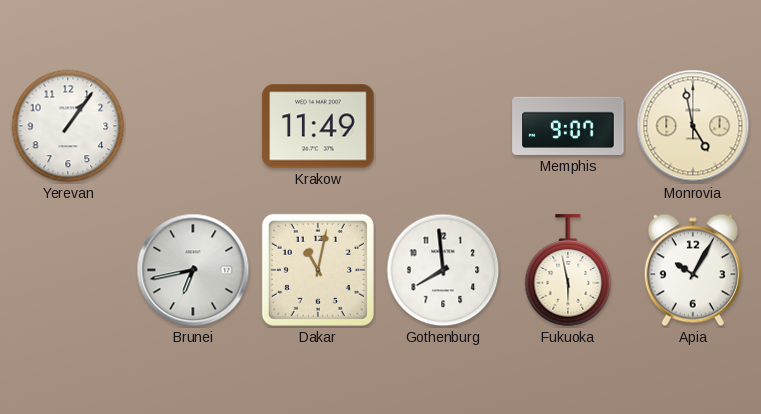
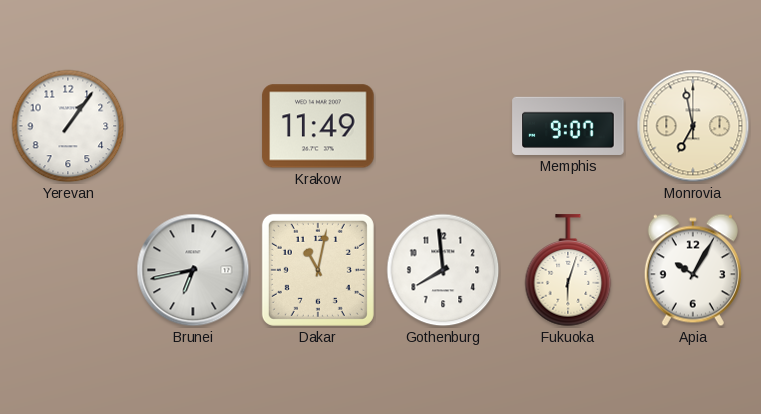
Monrovia: 4:58 -> 6:58 (693, 126)
Fukuoka: 5:58 -> 6:03 (568, 271)
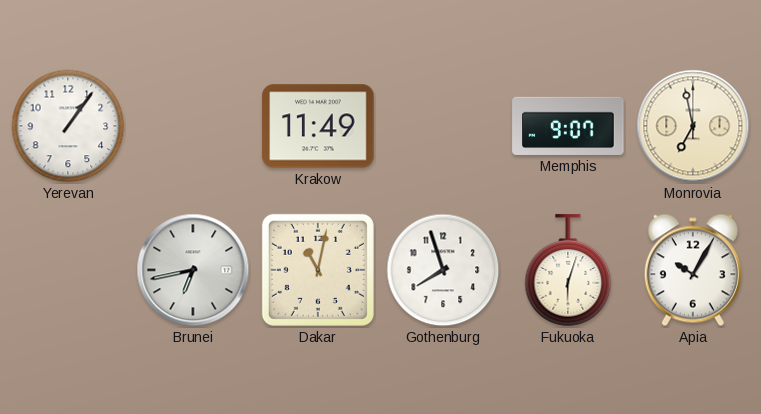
Gothenburg: 7:59 -> 7:57 (443, 270)
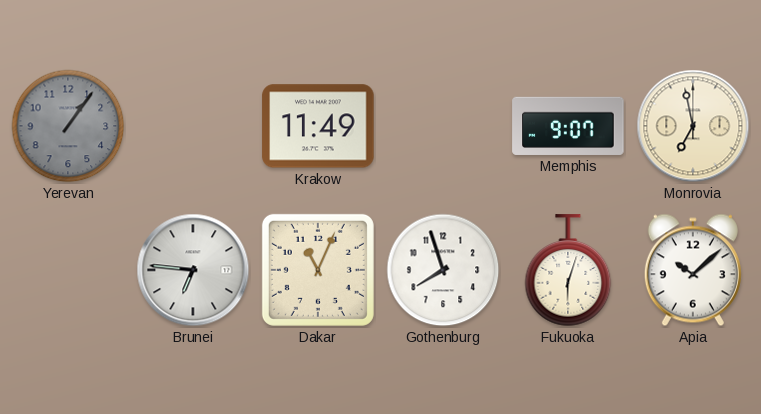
Yerevan dial: white -> grey (68, 126)
Brunei: 6:43 -> 6:46 (193, 270)
Dakar: 11:02 -> 11:04 (318, 270)
Apia: 10:05 -> 10:08 (693, 270)
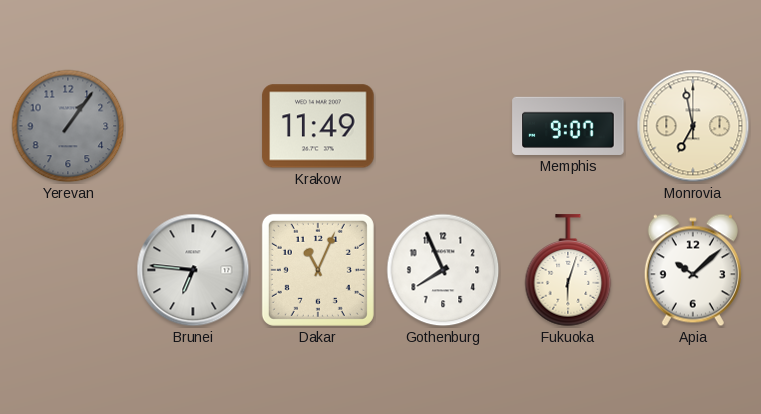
Gothenburg: 7:57 -> 7:56 (443, 270)
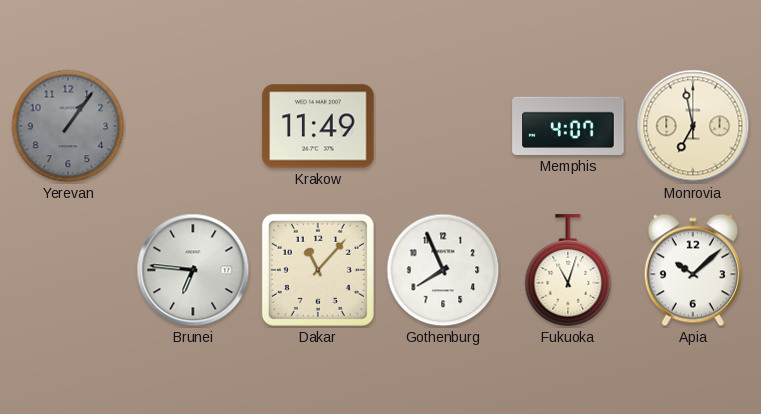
Memphis: 9:07 -> 4:07 (568, 126)
Dakar: 11:04 -> 11:07 (318, 270)
Fukuoka: 6:03 -> 11:03 (568, 271)
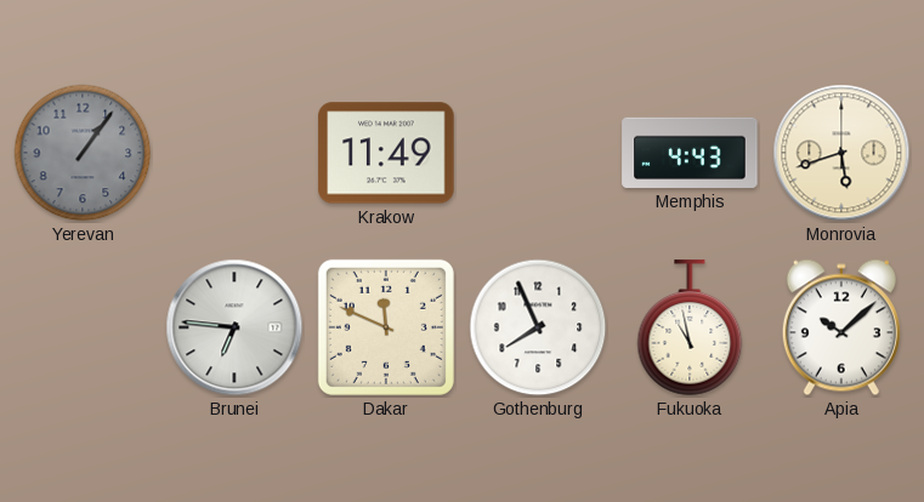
Memphis: 4:07 -> 4:43 (690, 153)
Monrovia: 6:58 -> 5:42 (841, 153)
Dakar: 11:07 -> 11:49 (386, 327)
Fukuoka: 11:03 -> 10:58 (690, 329)
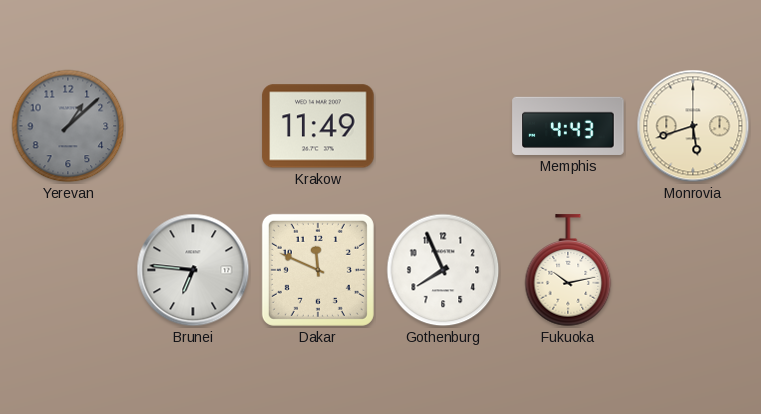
Yerevan: 1:06 -> 1:08 (68, 126)
Fukuoka: 10:58 -> 10:13 (568, 271)
Apia: 10:08 -> none (841, 327)
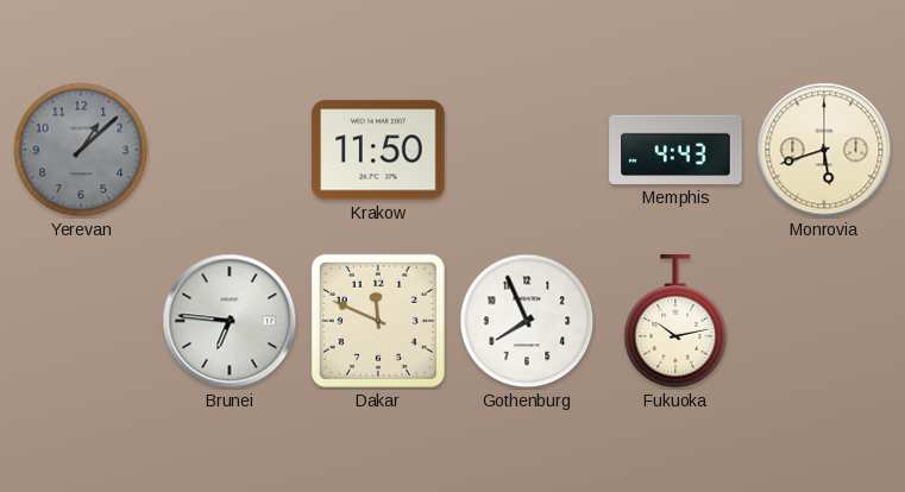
Krakow: 11:49 -> 11:50 (378, 150)
